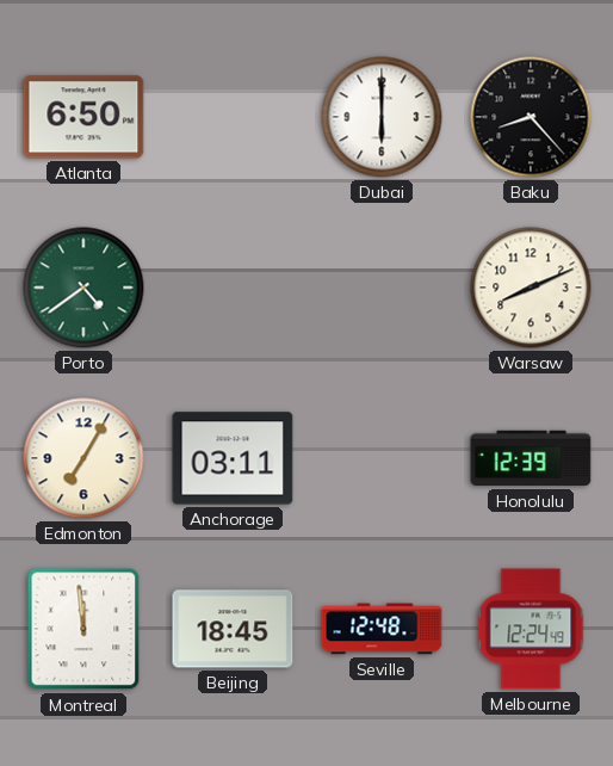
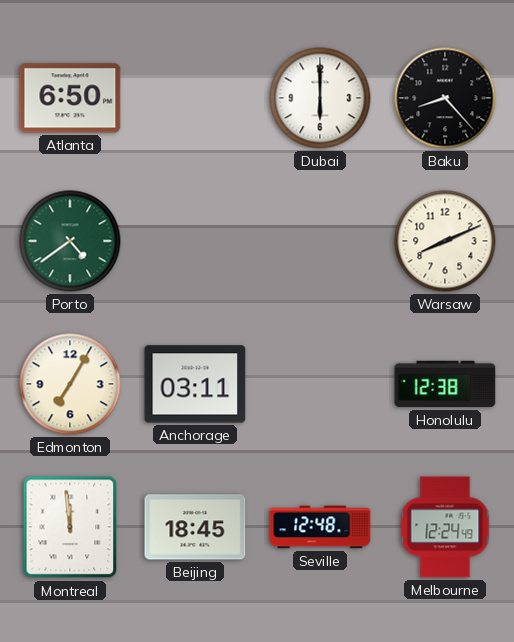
Honolulu: 12:39 -> 12:38 (445, 384)
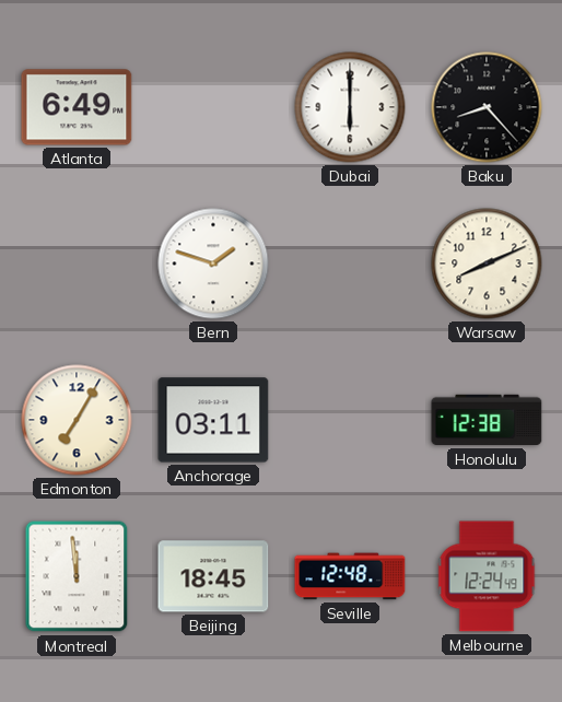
Atlanta: 6:50 -> 6:49 (77, 107)
Porto: 4:39 -> none (70, 241)
Bern: none -> 1:48 (213, 264)
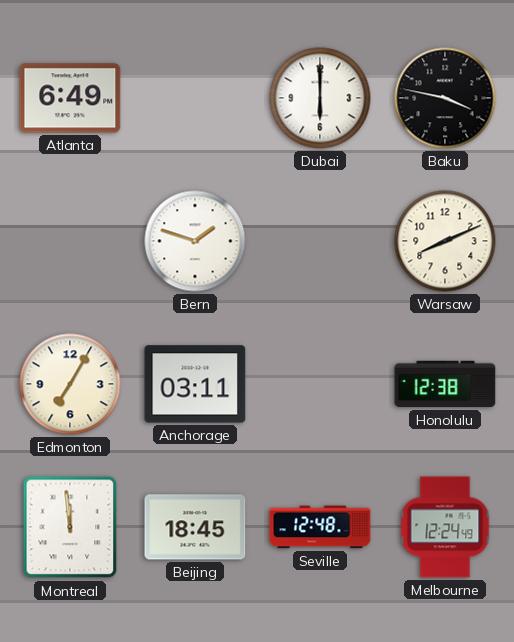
Baku: 8:23 -> 3:47 (445, 98)
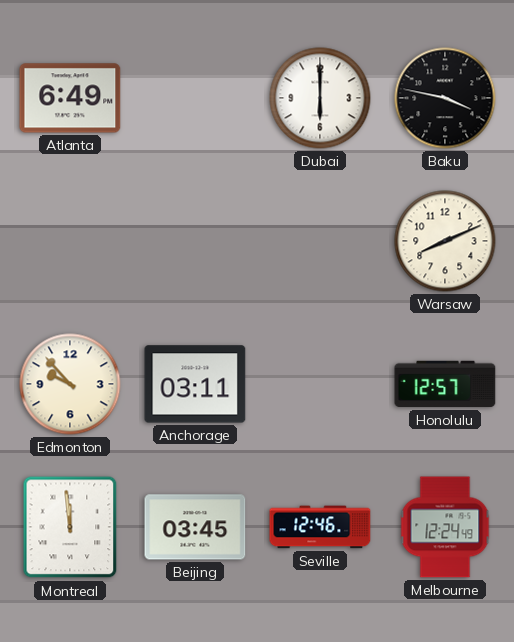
Bern: 1:48 -> none (195, 241)
Edmonton: 7:05 -> 9:53 (70, 384)
Honolulu: 12:38 -> 12:57 (445, 384)
Beijing: 18:45 -> 03:45 (195, 527)
Seville: 12:48 -> 12:46 (320, 527)
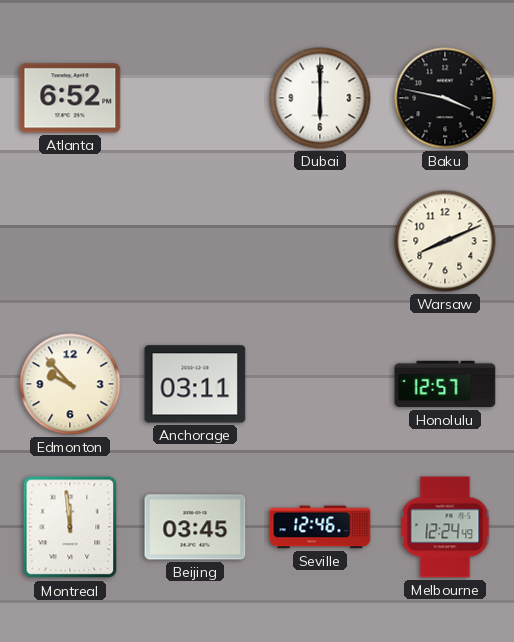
Atlanta: 6:49 -> 6:52 (70, 98)
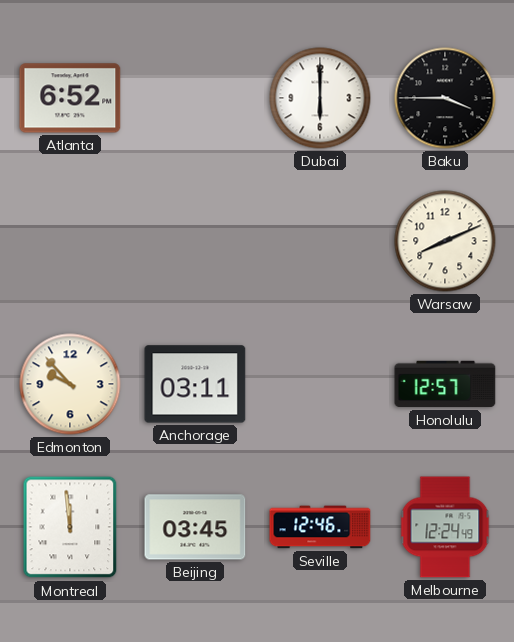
Baku: 3:47 -> 3:45 (445, 98)
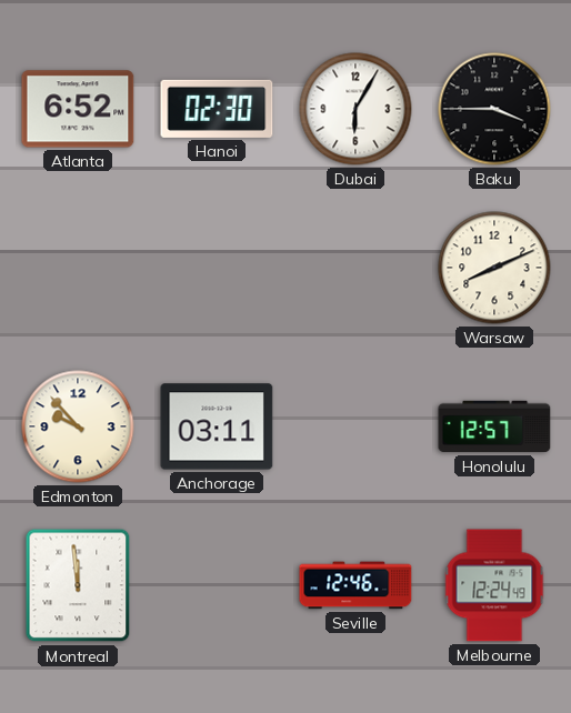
Hanoi: none -> 02:30 (217, 109)
Dubai: 6:00 -> 6:05 (355, 109)
Beijing: 03:45 -> none (195, 527)
